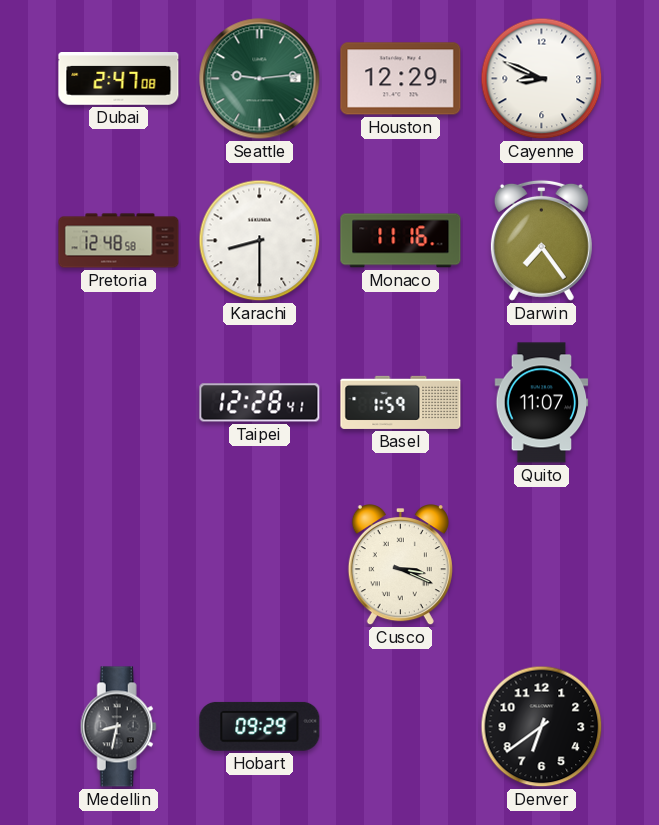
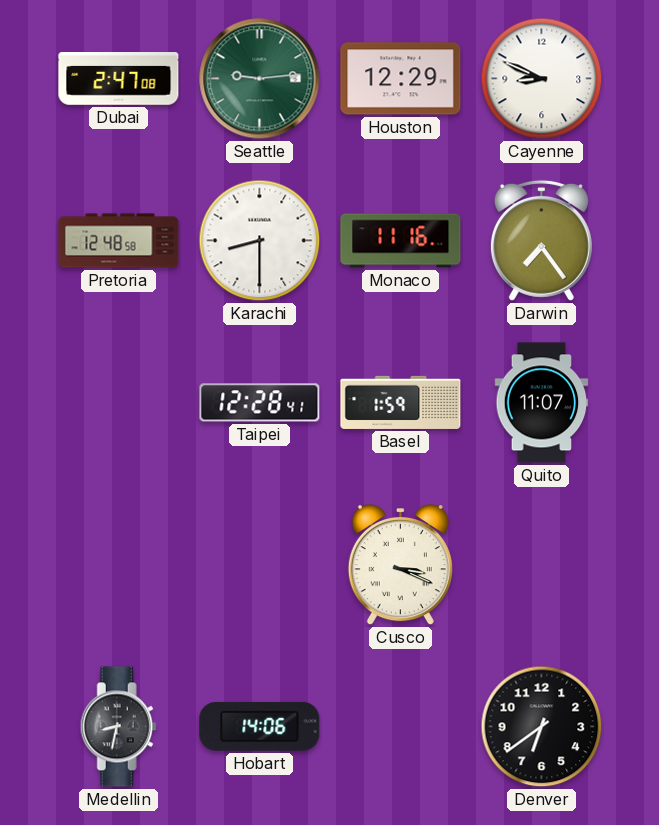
Hobart: 09:29 -> 14:06 (260, 726)
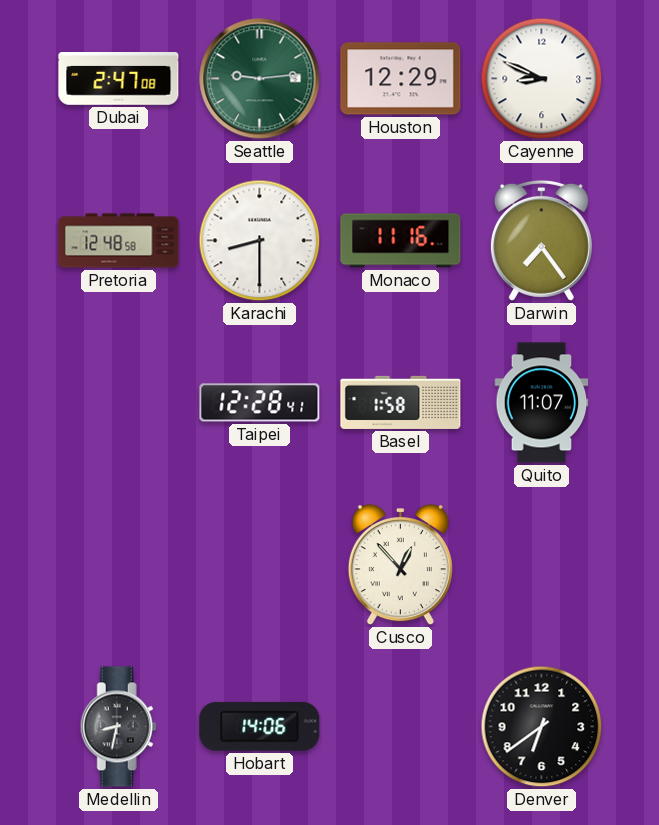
Basel: 1:59 -> 1:58 (401, 402)
Cusco: 3:19 -> 12:53 (400, 565)
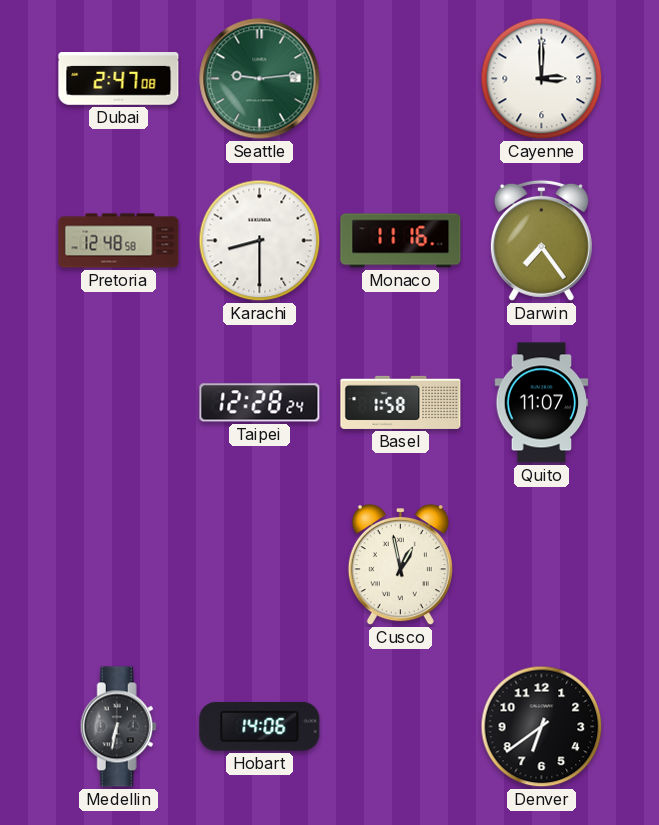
Houston: 12:29 -> none (401, 79)
Cayenne: 8:49 -> 3:00 (542, 79)
Taipei: 12:28:41 -> 12:28:24 (260, 403)
Cusco: 12:53 -> 12:58 (400, 565)
Medellin: 8:32 -> 6:32 (118, 727)
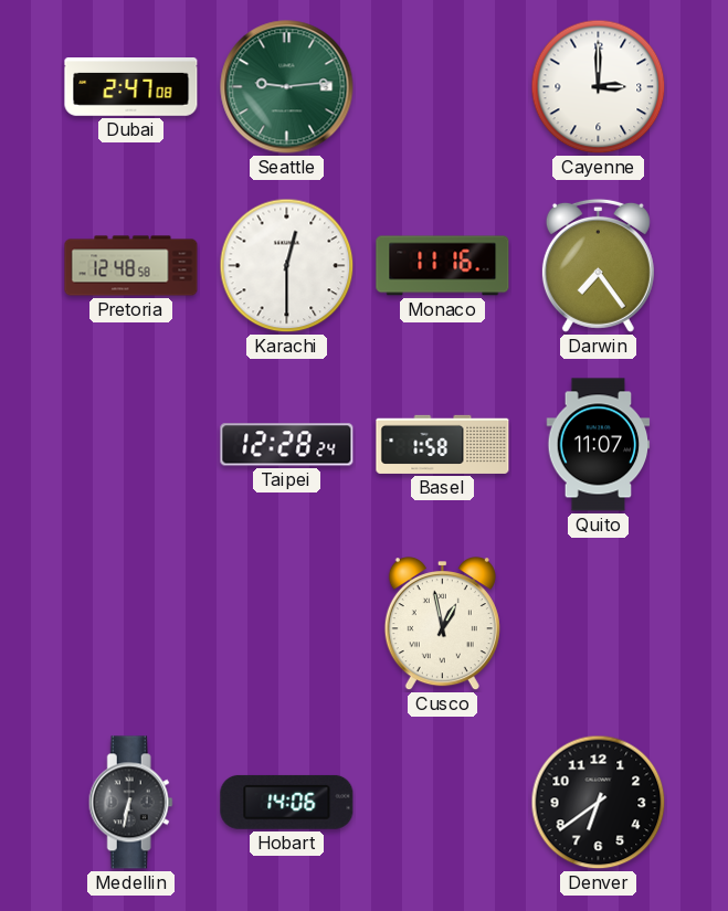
Karachi: 8:30 -> 12:30 (287, 266)
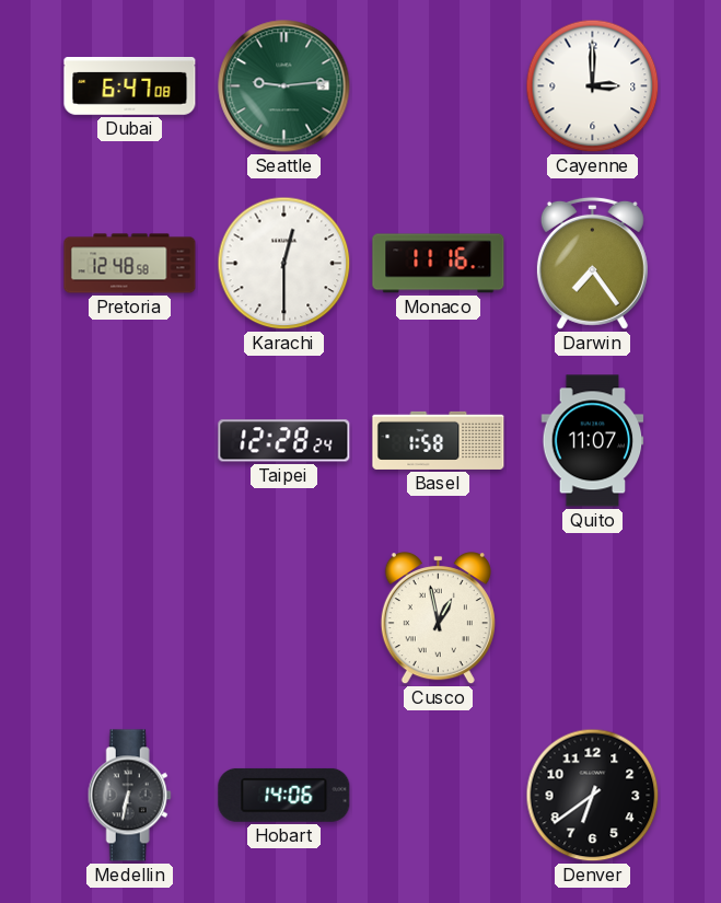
Dubai: 2:47 -> 6:47 (130, 86)
